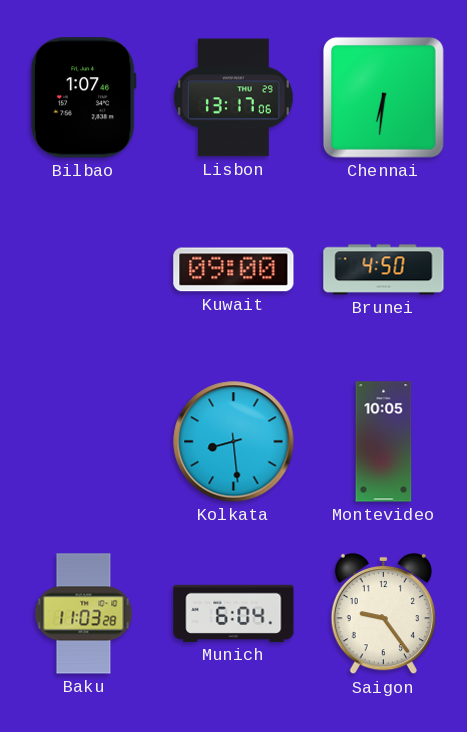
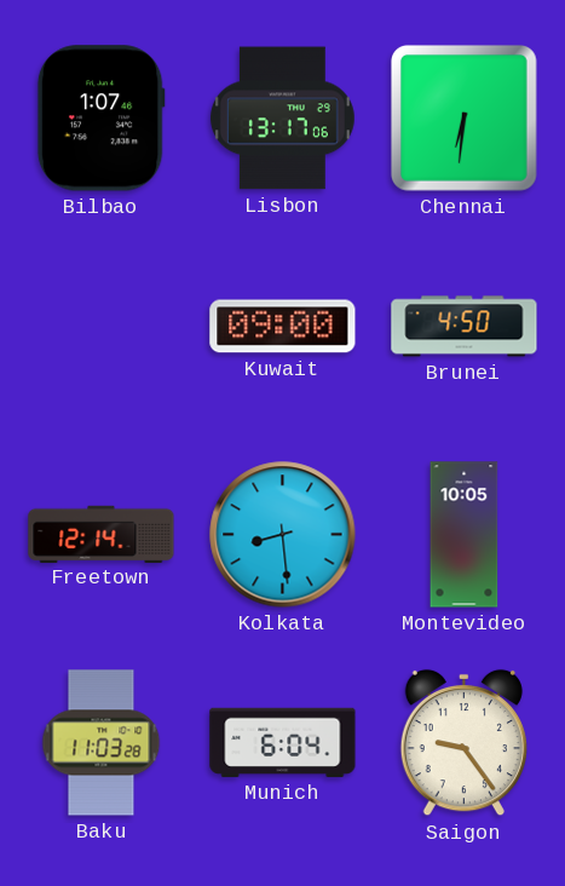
Freetown: none -> 12:14 (102, 534)
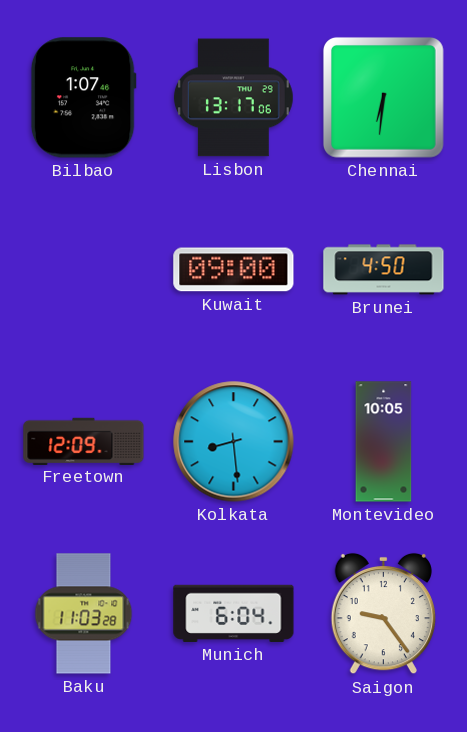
Freetown: 12:14 -> 12:09 (84, 441)
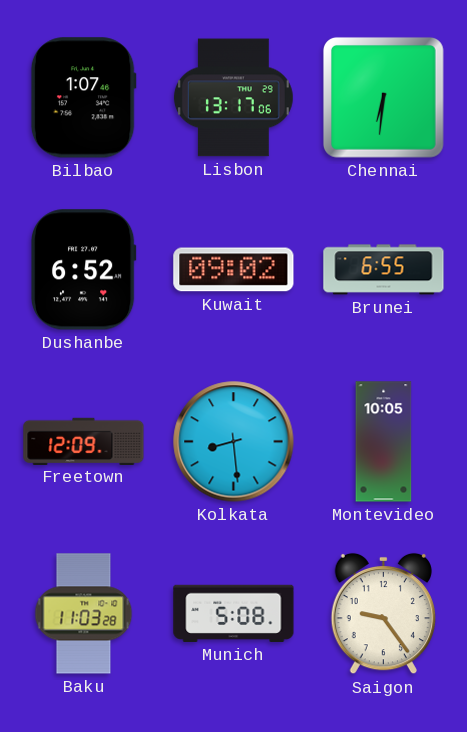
Dushanbe: none -> 6:52 (83, 270)
Kuwait: 09:00 -> 09:02 (234, 270)
Brunei: 4:50 -> 6:55 (384, 270)
Munich: 6:04 -> 5:08 (234, 613)
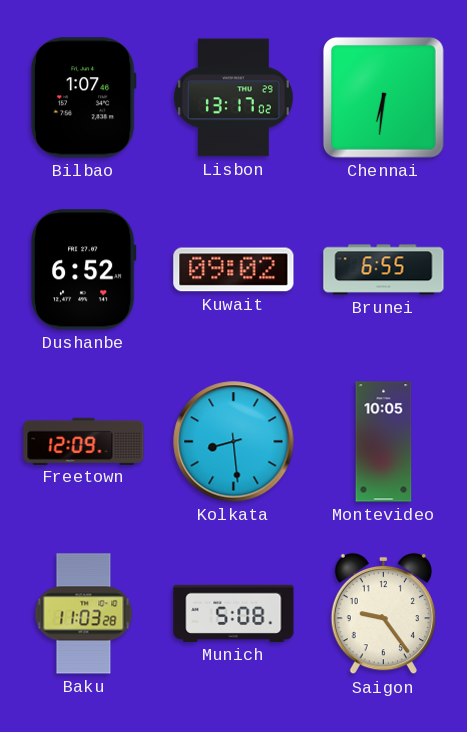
Lisbon: 13:17:06 -> 13:17:02 (233, 98)
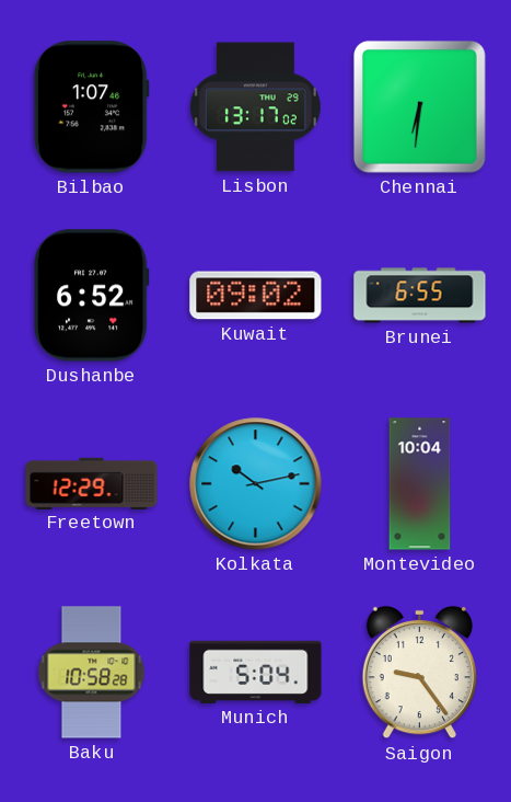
Freetown: 12:09 -> 12:29 (92, 483)
Kolkata: 8:29 -> 10:13 (256, 484)
Montevideo: 10:05 -> 10:04 (420, 484)
Baku: 11:03 -> 10:58 (92, 673)
Munich: 5:08 -> 5:04 (256, 672)
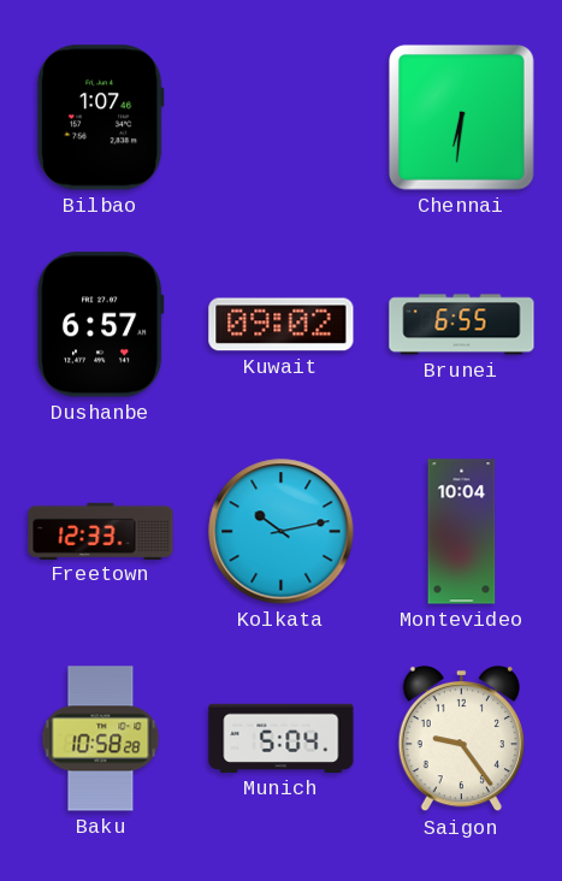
Lisbon: 13:17 -> none (255, 107)
Dushanbe: 6:52 -> 6:57 (100, 325)
Freetown: 12:29 -> 12:33 (101, 531)
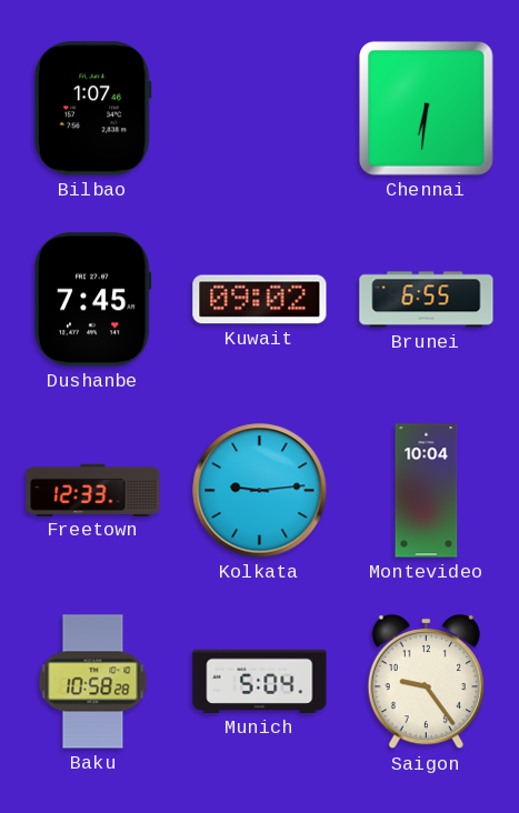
Dushanbe: 6:57 -> 7:45 (92, 300)
Kolkata: 10:13 -> 9:14 (260, 491)
